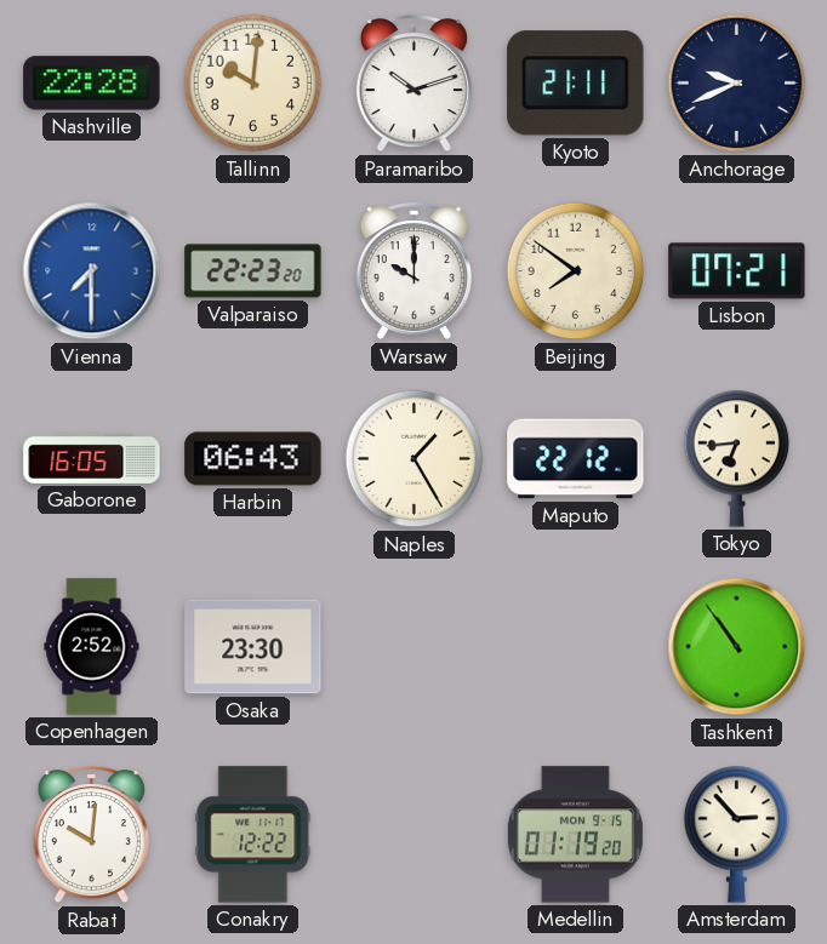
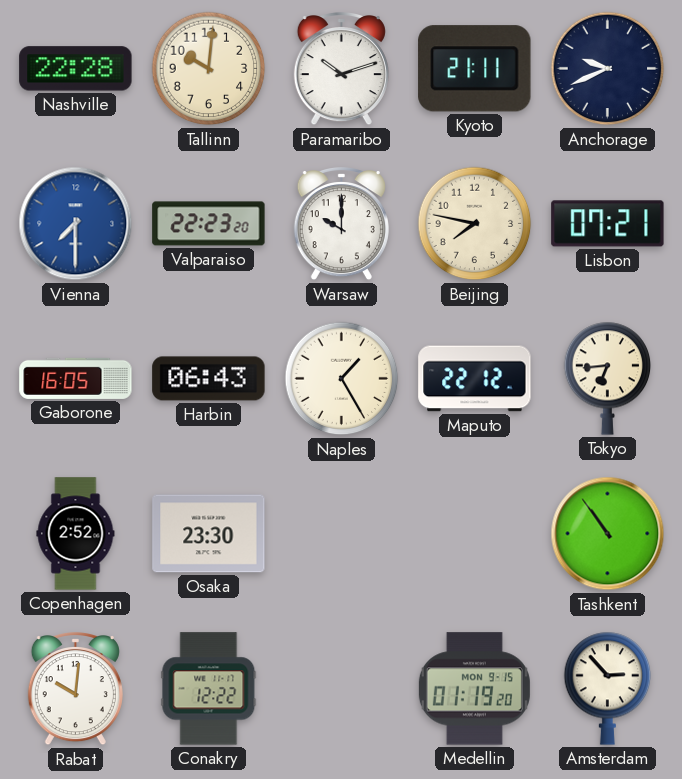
Beijing: 7:51 -> 7:47 (475, 224)
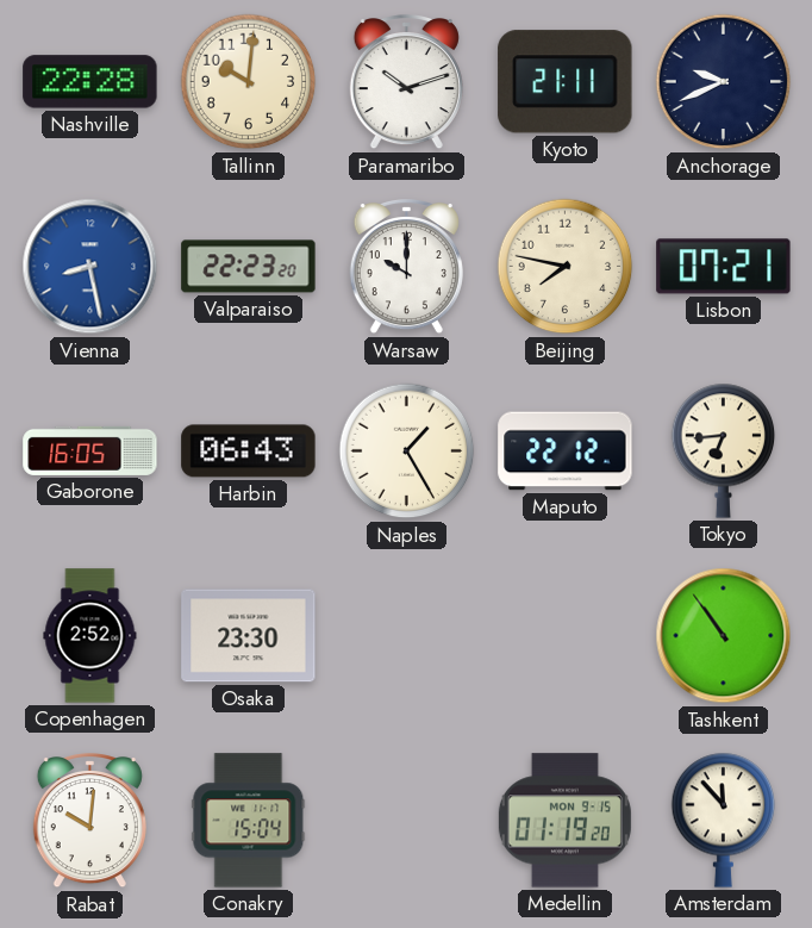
Vienna: 7:30 -> 8:28 (90, 267)
Conakry: 12:22 -> 15:04 (249, 821)
Amsterdam: 2:53 -> 11:53 (724, 820)
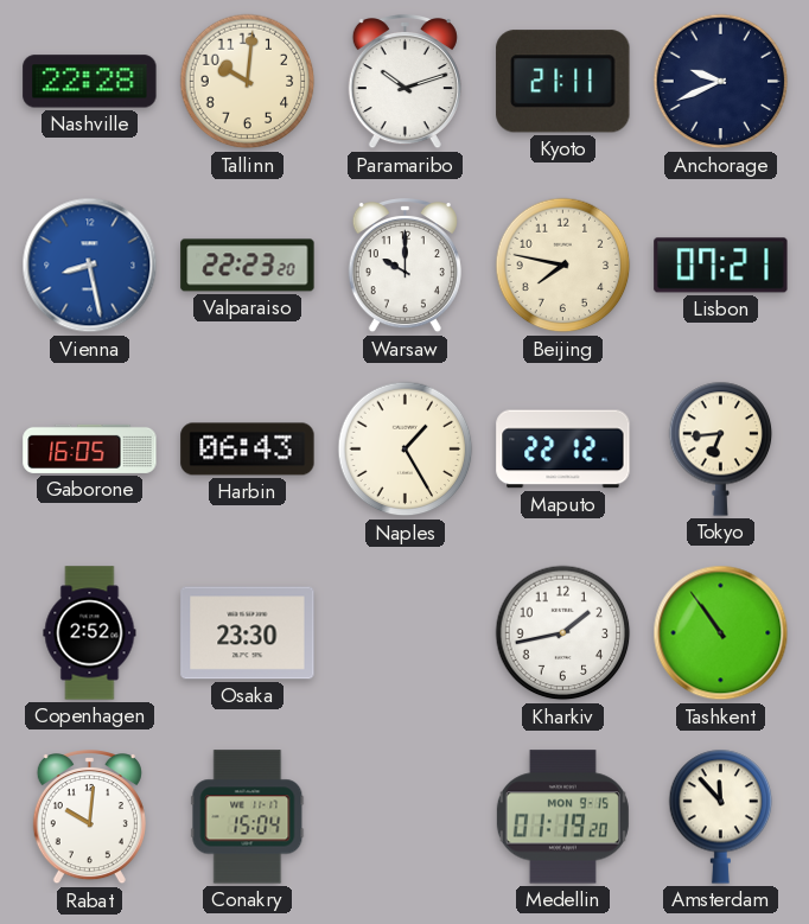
Kharkiv: none -> 1:43 (563, 633)
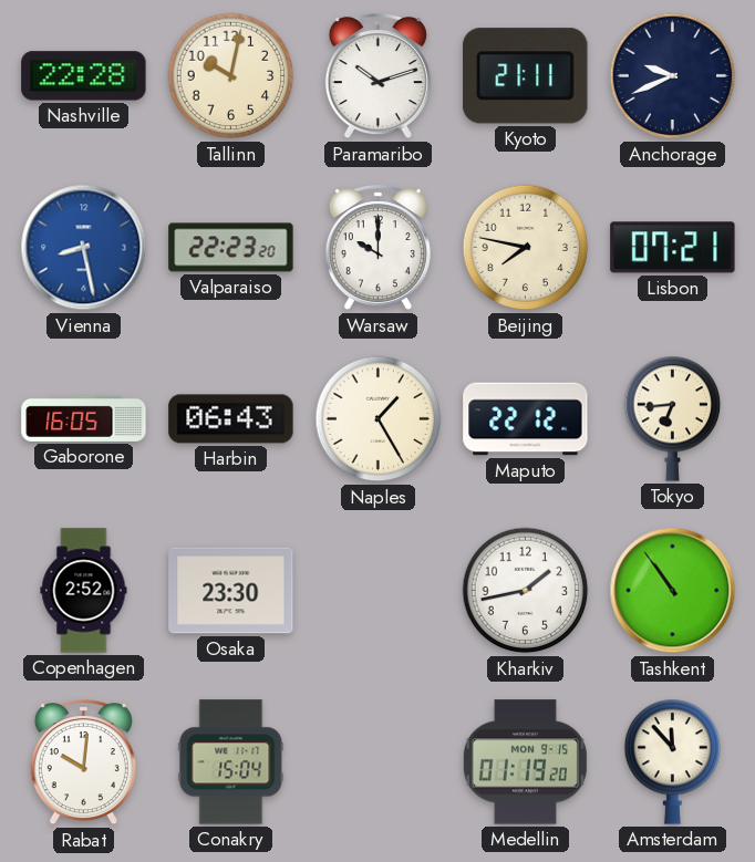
Tallinn: 10:01 -> 10:02 (231, 76)
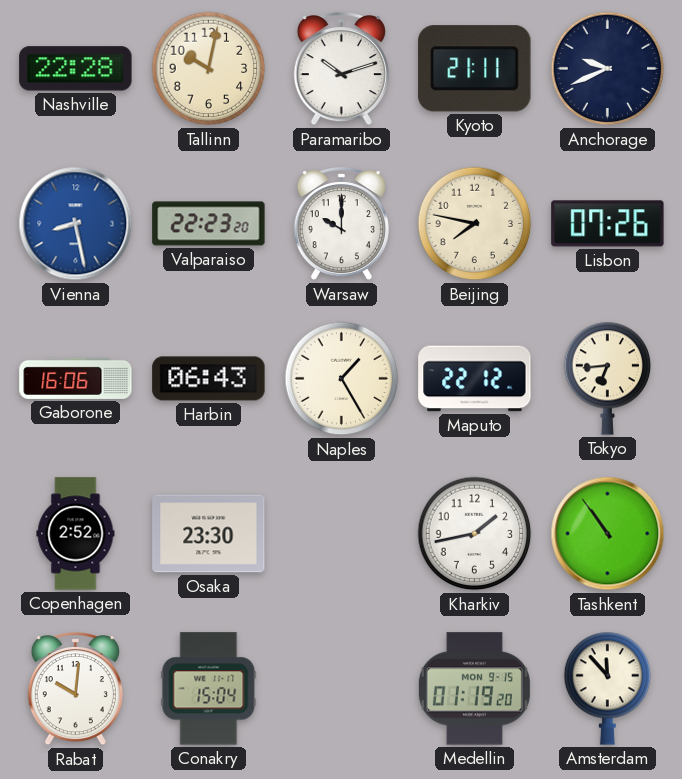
Lisbon: 07:21 -> 07:26 (608, 224)
Gaborone: 16:05 -> 16:06 (76, 378)
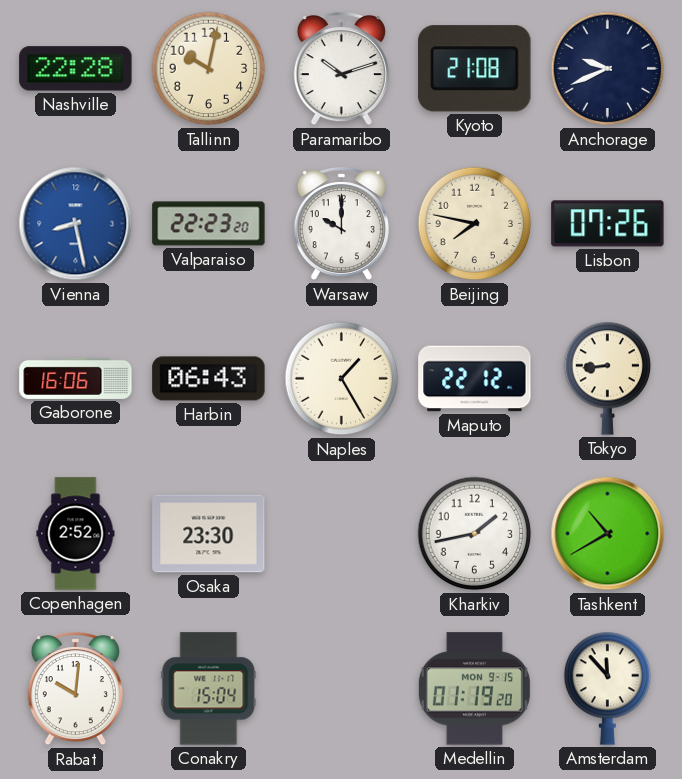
Kyoto: 21:11 -> 21:08 (475, 69)
Tokyo: 6:44 -> 8:44 (608, 378)
Tashkent: 10:54 -> 10:40 (608, 534)
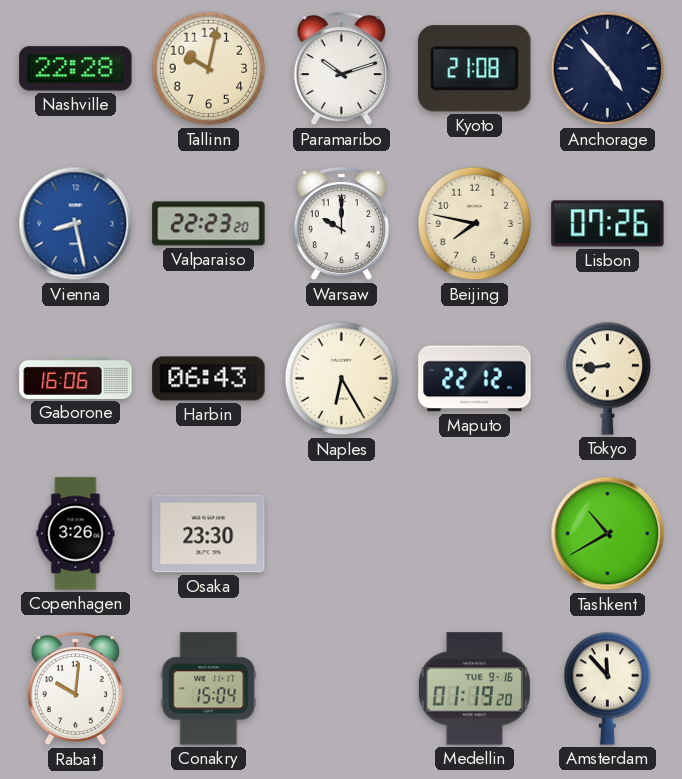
Anchorage: 9:41 -> 4:53 (608, 69)
Naples: 1:25 -> 6:25 (342, 379)
Copenhagen: 2:52 -> 3:26 (76, 534)
Kharkiv: 1:43 -> none (475, 534)
Medellin date: MON 9-15 -> TUE 9-16 (474, 689)
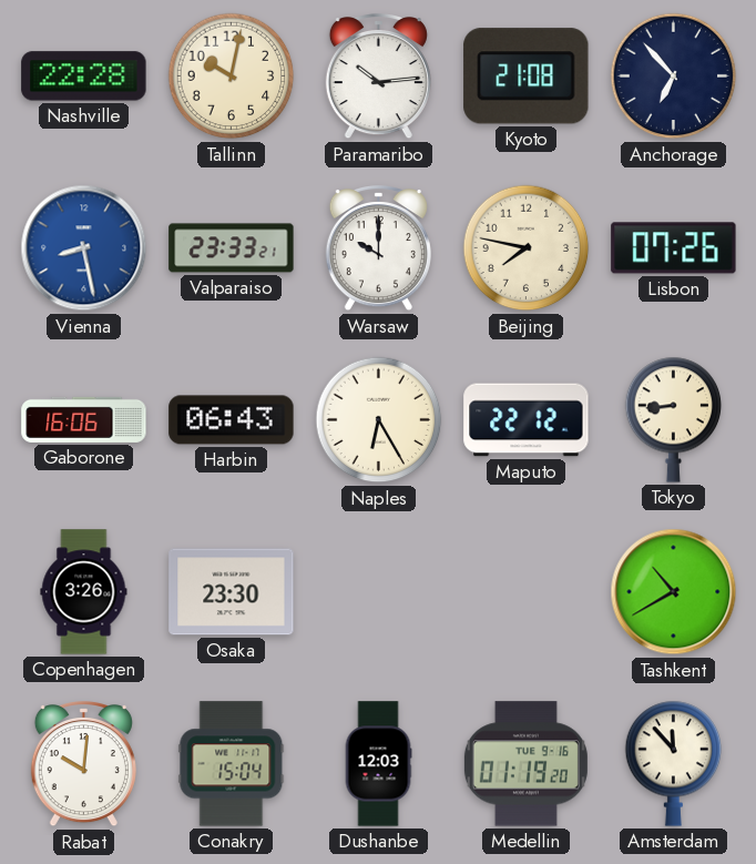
Paramaribo: 10:12 -> 10:14 (378, 78)
Anchorage: 4:53 -> 6:53 (674, 77)
Valparaiso: 22:23 -> 23:33 (232, 248)
Dushanbe: none -> 12:03 (378, 764)
